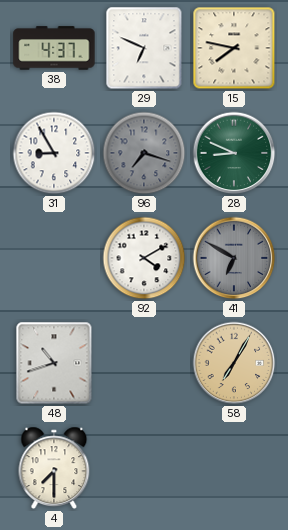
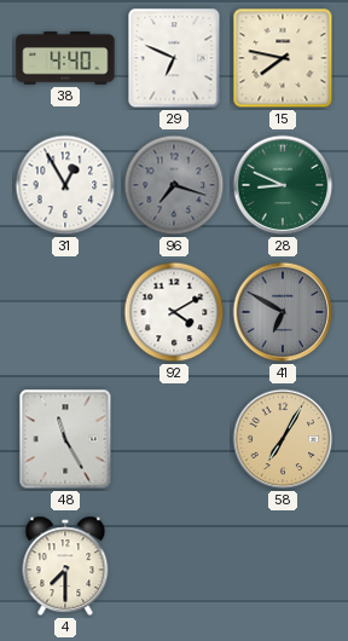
38: 4:37 -> 4:40 (65, 58)
31: 8:55 -> 12:55 (65, 185)
48: 10:42 -> 11:25 (65, 439)
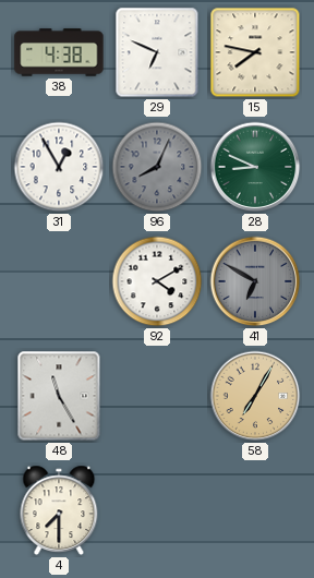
38: 4:40 -> 4:38 (59, 52)
96: 7:18 -> 8:04 (157, 167)
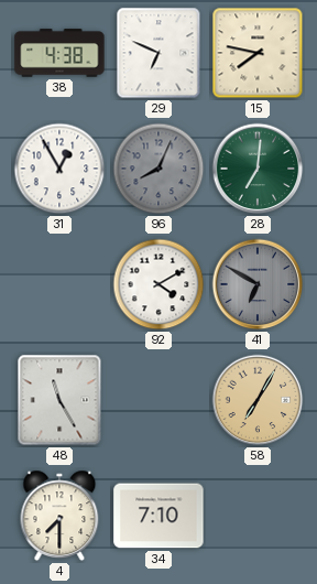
28: 8:49 -> 7:01 (258, 169)
34: none -> 7:10 (158, 516)
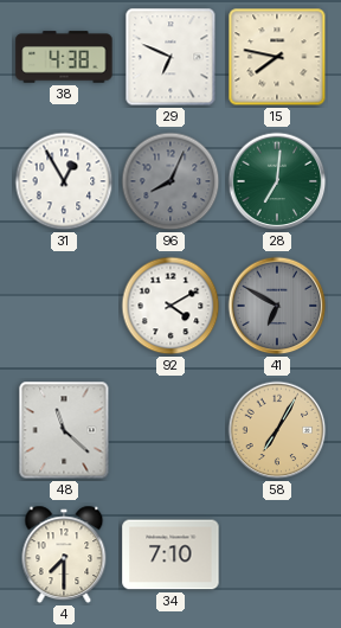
48: 11:25 -> 11:22 (64, 430)
